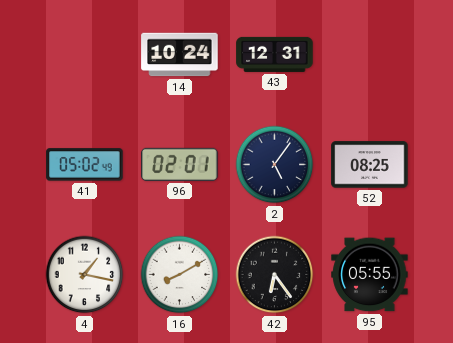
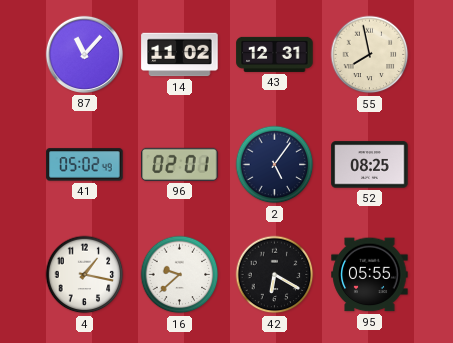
87: none -> 11:07 (84, 54)
14: 10:24 -> 11:02 (180, 55)
55: none -> 7:58 (370, 55)
16: 8:10 -> 9:38 (180, 275)
42: 6:24 -> 6:20 (275, 275)
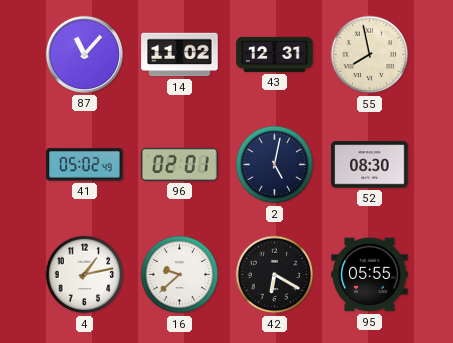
2: 5:06 -> 5:02 (275, 165)
52: 08:25 -> 08:30 (370, 165)
4: 1:17 -> 1:13 (85, 275)
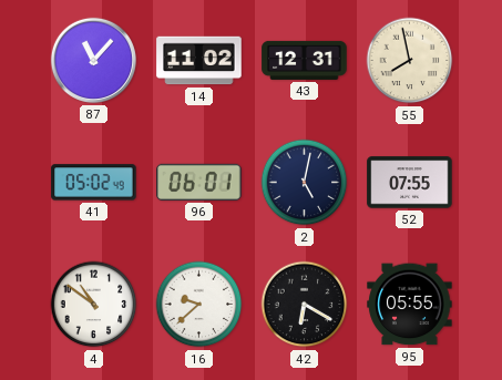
96: 02:01 -> 06:01 (199, 182)
52: 08:30 -> 07:55 (410, 183)
4: 1:13 -> 10:51 (94, 305)
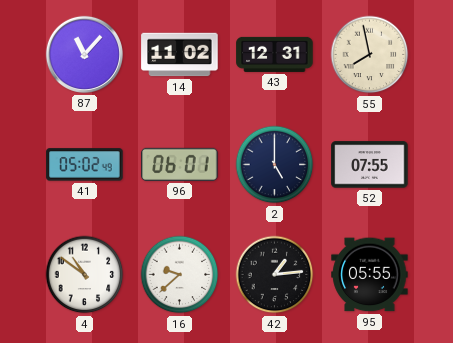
2: 5:02 -> 5:00 (275, 165)
42: 6:20 -> 1:14 (275, 275)
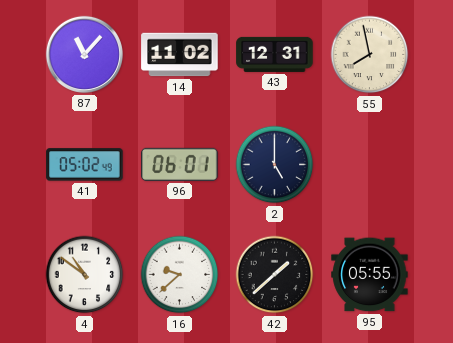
52: 07:55 -> none (370, 165)
42: 1:14 -> 1:38 (275, 275)
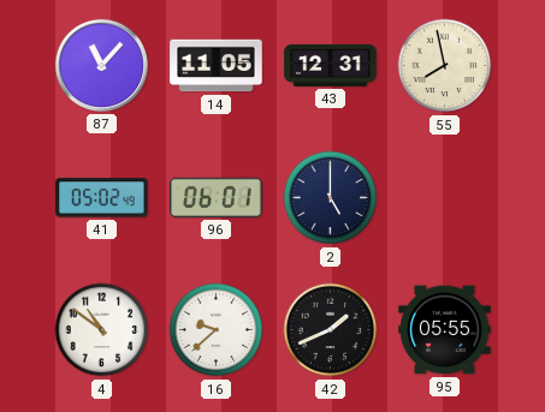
14: 11:02 -> 11:05 (217, 66)
42: 1:38 -> 1:41 (331, 330)
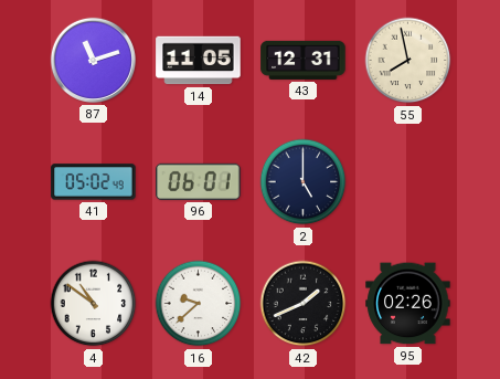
87: 11:07 -> 11:12 (93, 60)
95: 05:55 -> 02:26 (408, 304)
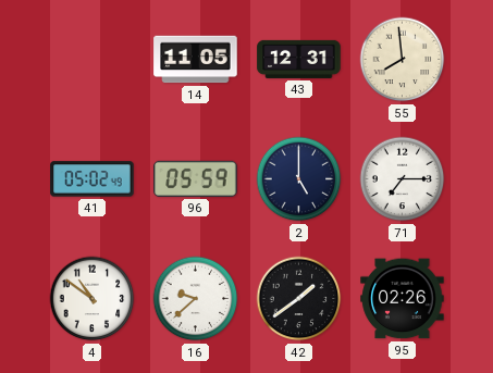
87: 11:12 -> none (93, 60)
55: 7:58 -> 7:59 (403, 60)
96: 06:01 -> 05:59 (196, 178)
71: none -> 7:15 (403, 179)
42: 1:41 -> 1:39 (299, 299)
